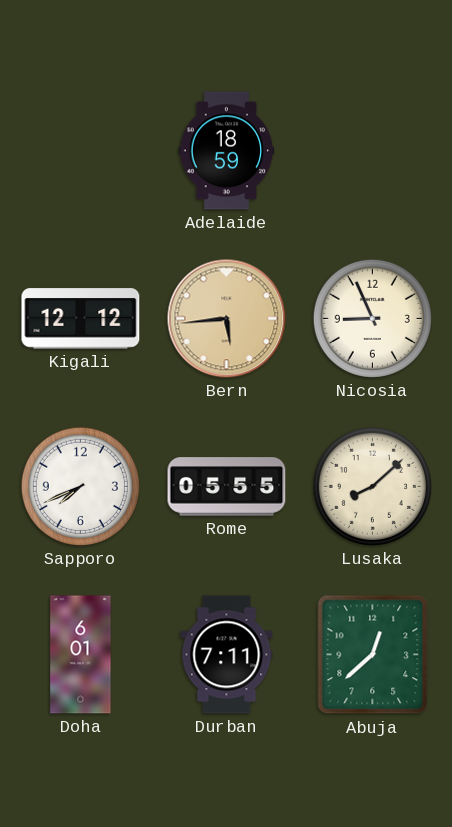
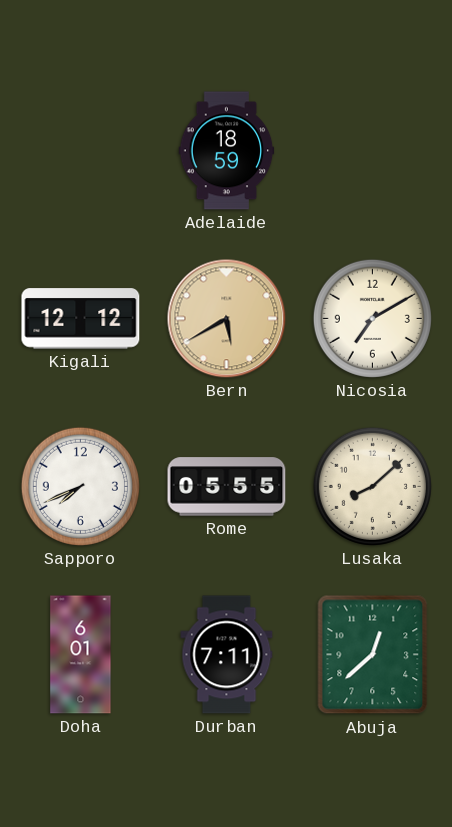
Bern: 5:44 -> 5:40 (227, 319)
Nicosia: 8:56 -> 7:10 (372, 318)
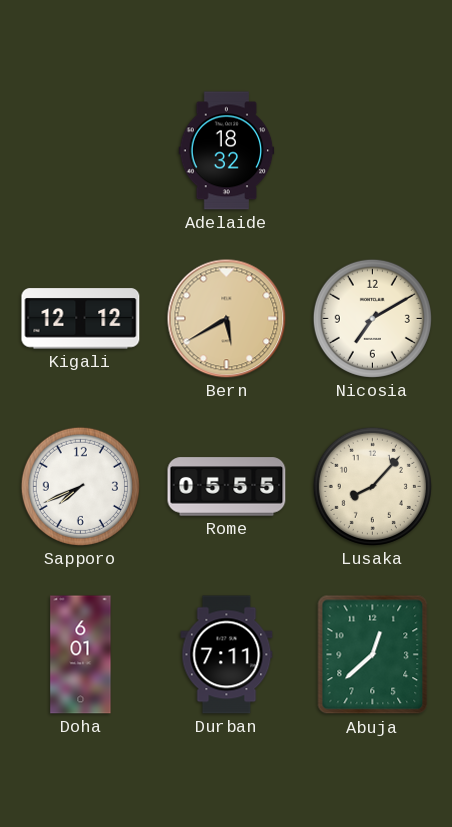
Adelaide: 18:59 -> 18:32 (227, 151)
Lusaka: 8:08 -> 8:07 (372, 486)
